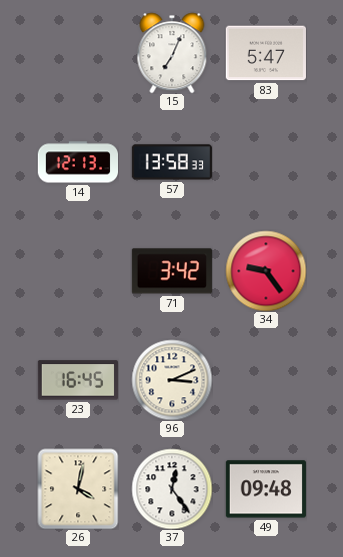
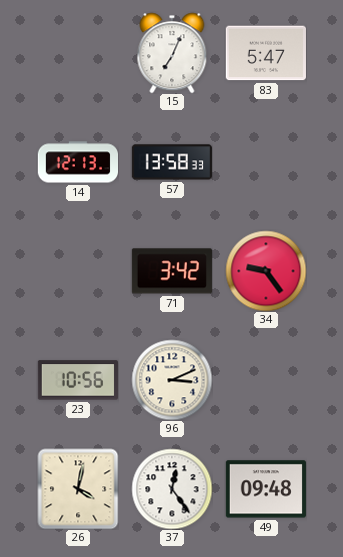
23: 16:45 -> 10:56 (78, 380)
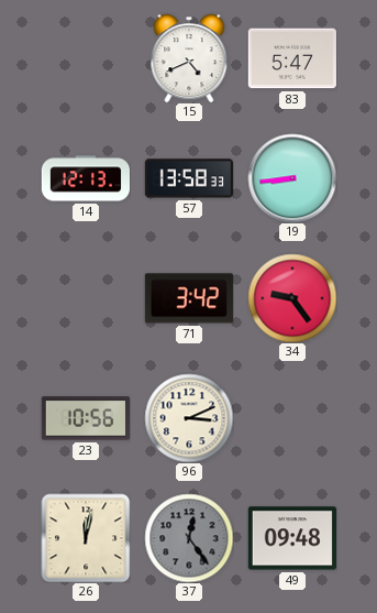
15: 7:04 -> 4:41 (189, 58)
19: none -> 8:44 (292, 178)
26: 4:02 -> 12:02 (86, 538)
37 dial: white -> grey (189, 538)
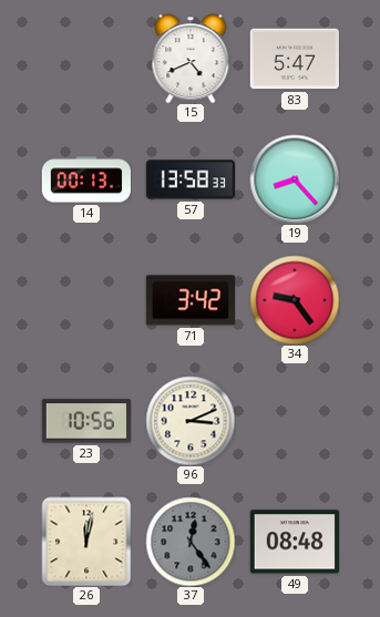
14: 12:13 -> 00:13 (85, 179)
19: 8:44 -> 8:23 (295, 179)
49: 09:48 -> 08:48 (295, 542)
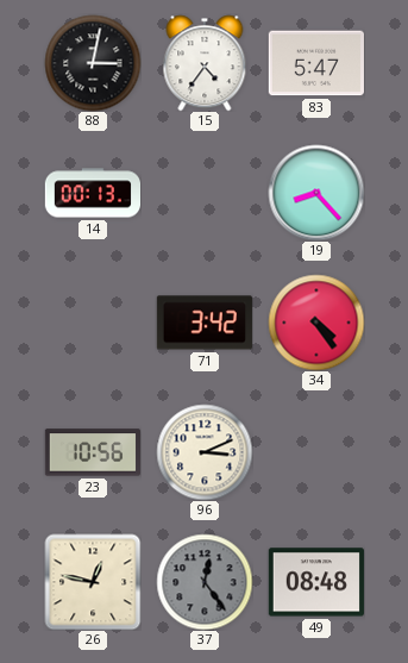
88: none -> 3:02 (93, 63)
15: 4:41 -> 4:36 (205, 63)
57: 13:58 -> none (191, 179)
34: 9:24 -> 4:24 (316, 323)
26: 12:02 -> 12:47 (93, 582)
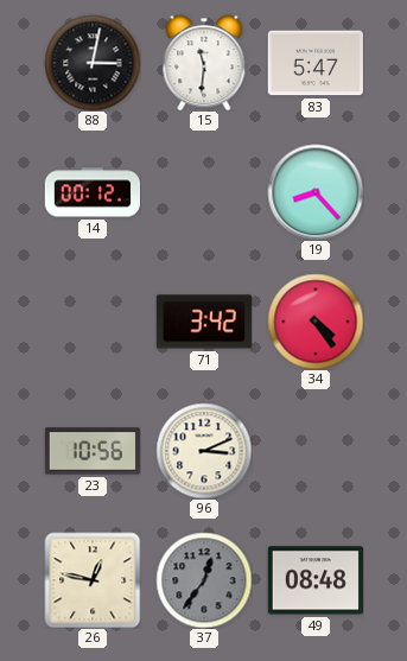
15: 4:36 -> 11:31 (204, 63)
14: 00:13 -> 00:12 (91, 192)
37: 12:24 -> 12:36 (204, 580)
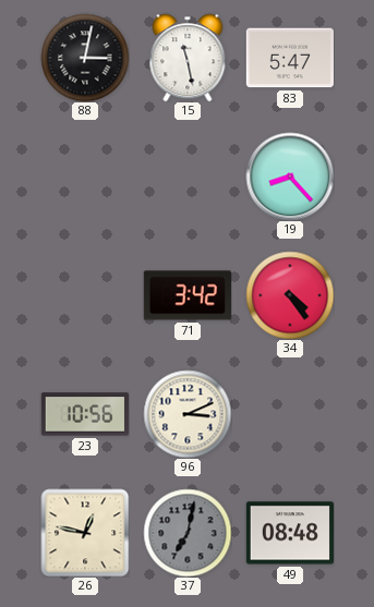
15: 11:31 -> 11:28 (188, 58)
14: 00:12 -> none (91, 192)
37: 12:36 -> 7:02 (188, 533)
